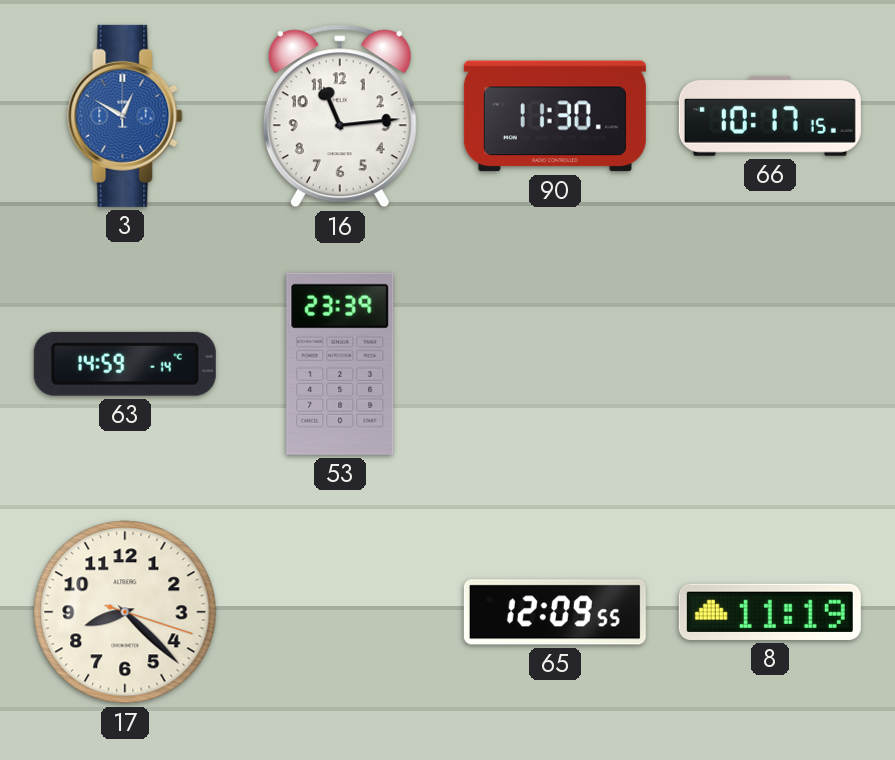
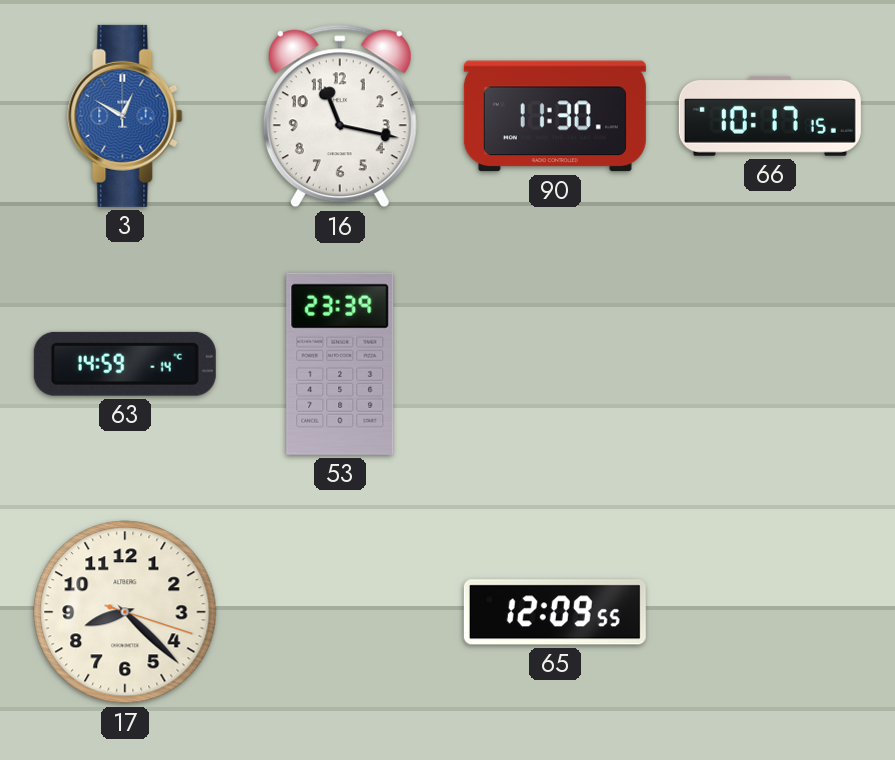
16: 11:14 -> 11:17 (340, 116)
8: 11:19 -> none (770, 612)
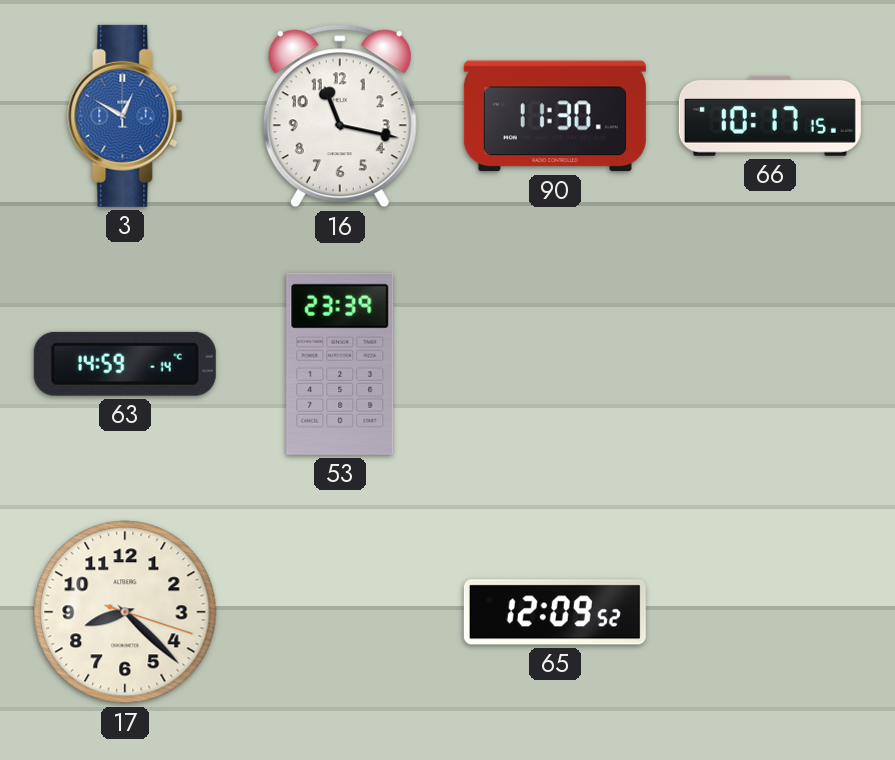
65: 12:09:55 -> 12:09:52 (555, 612)
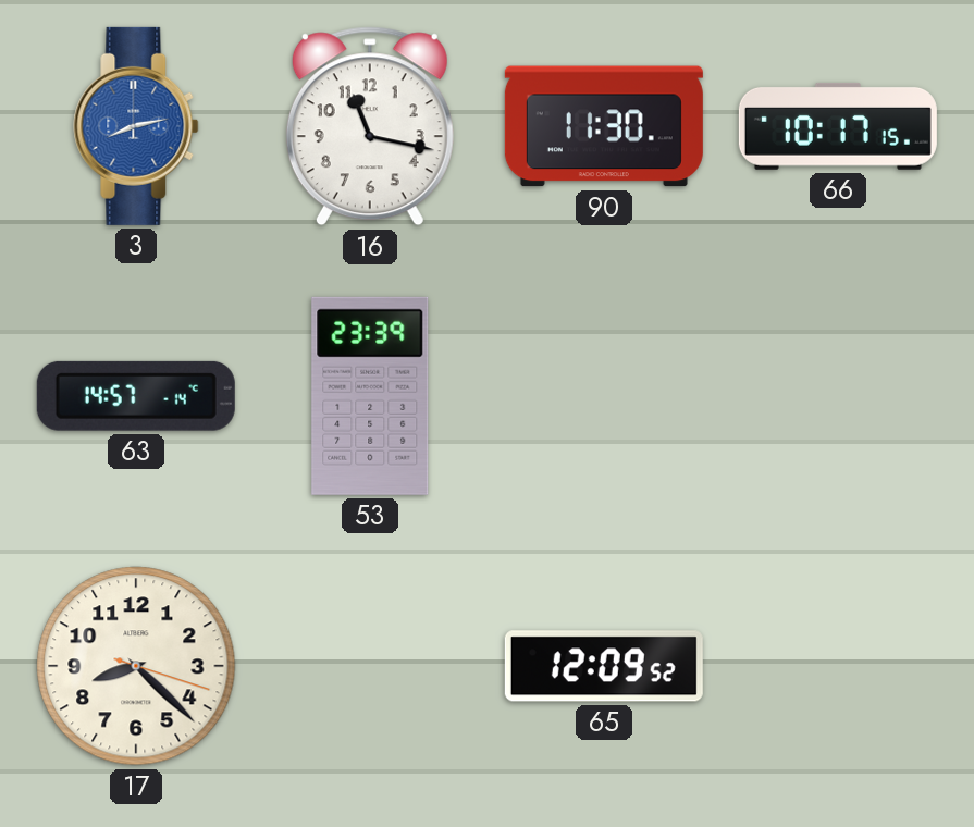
3: 12:50 -> 8:13 (136, 126)
63: 14:59 -> 14:57 (136, 396)
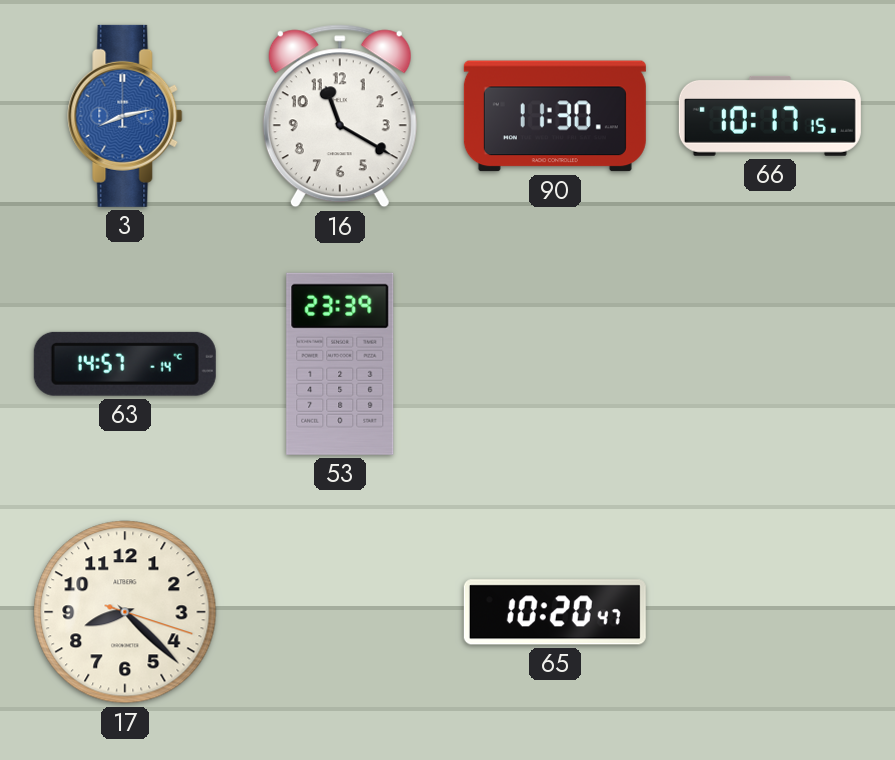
16: 11:17 -> 11:20 (340, 116)
65: 12:09 -> 10:20 (555, 612)
